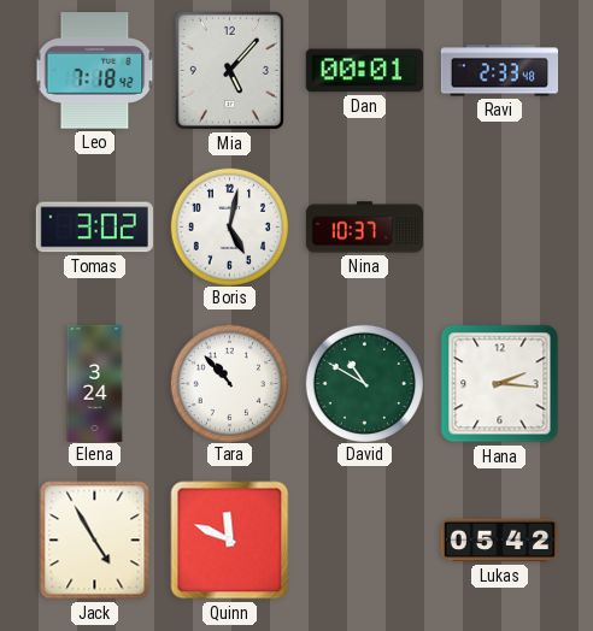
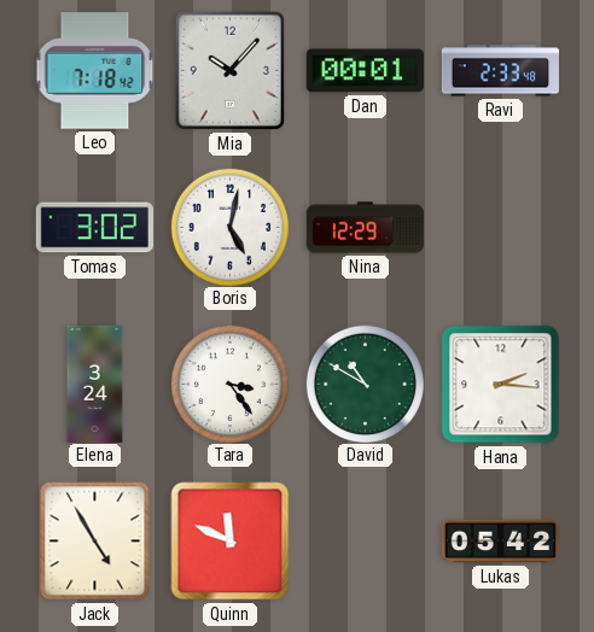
Mia: 5:07 -> 10:07 (229, 70)
Nina: 10:37 -> 12:29 (365, 228)
Tara: 10:53 -> 3:24 (229, 384)
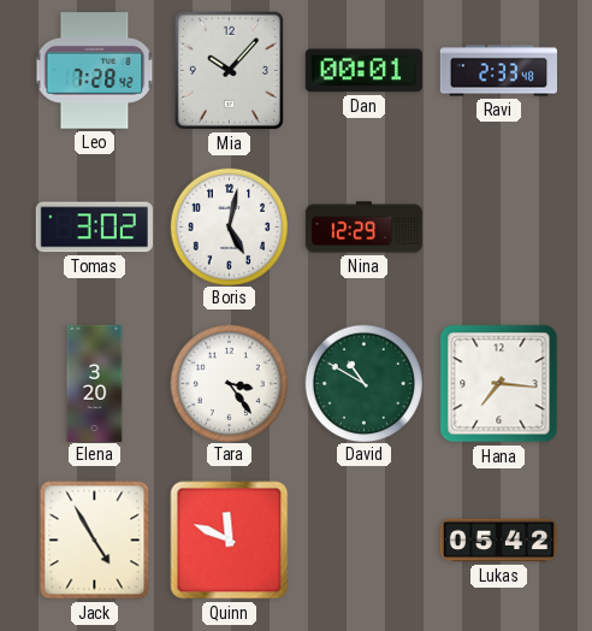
Leo: 7:18 -> 7:28 (95, 71)
Elena: 3:24 -> 3:20 (95, 383)
Hana: 2:16 -> 7:16 (499, 384)
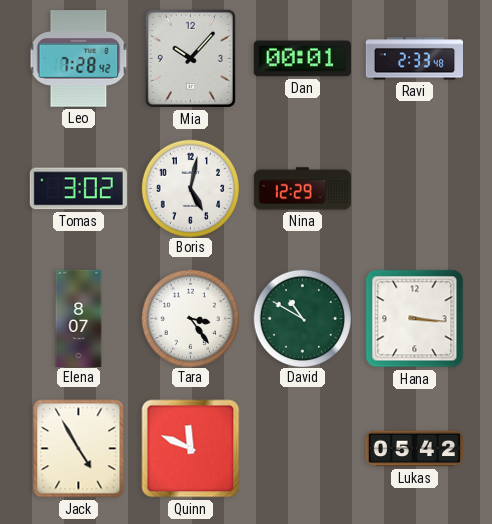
Elena: 3:20 -> 8:07 (79, 318)
Hana: 7:16 -> 3:16 (415, 319)
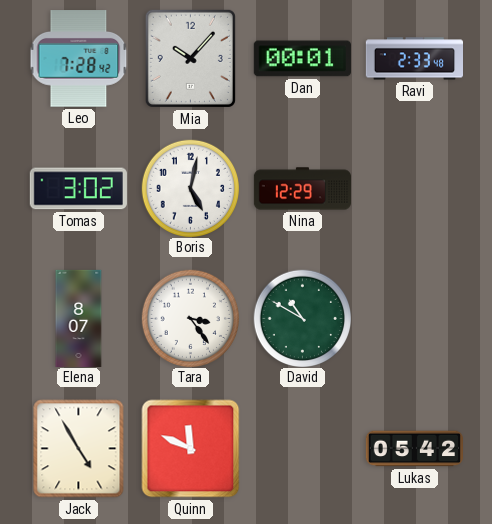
Hana: 3:16 -> none (415, 319)
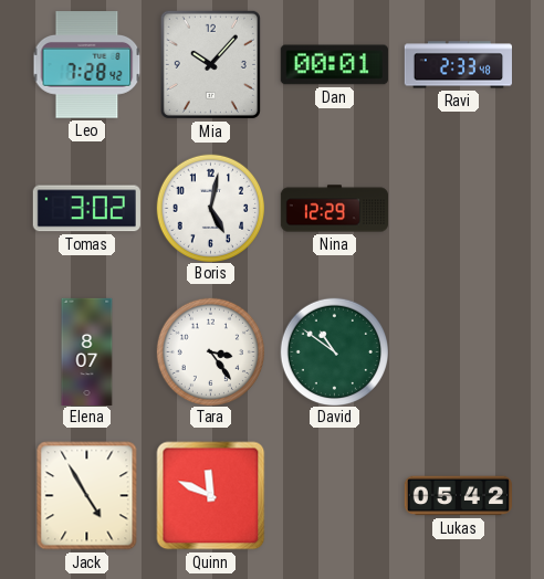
David: 10:50 -> 10:51 (334, 351)
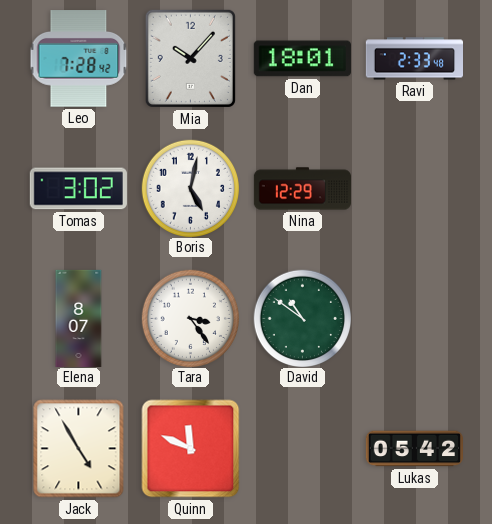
Dan: 00:01 -> 18:01 (302, 59)
